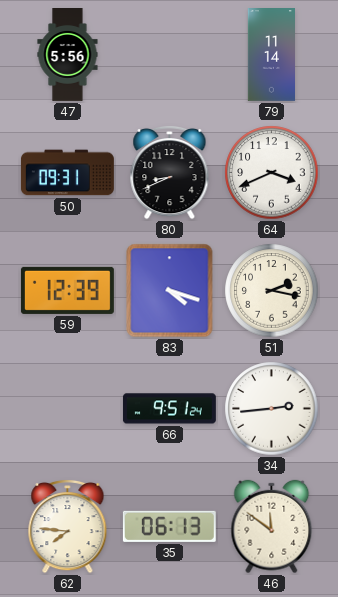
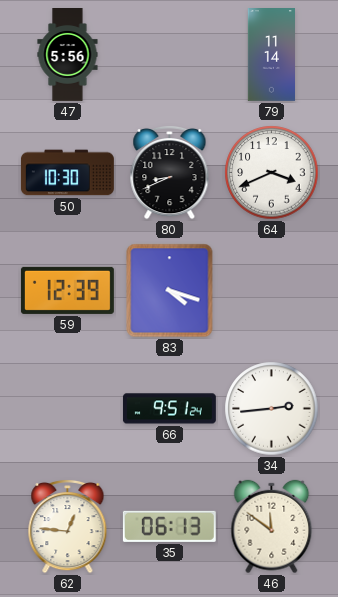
50: 09:31 -> 10:30 (67, 173)
51: 2:17 -> none (272, 291)
62: 7:46 -> 12:46 (68, 526)
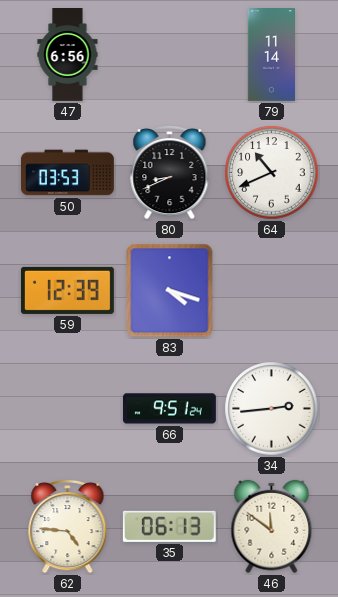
47: 5:56 -> 6:56 (68, 55)
50: 10:30 -> 03:53 (67, 173)
64: 3:41 -> 10:41 (272, 173)
62: 12:46 -> 4:46 (68, 526)
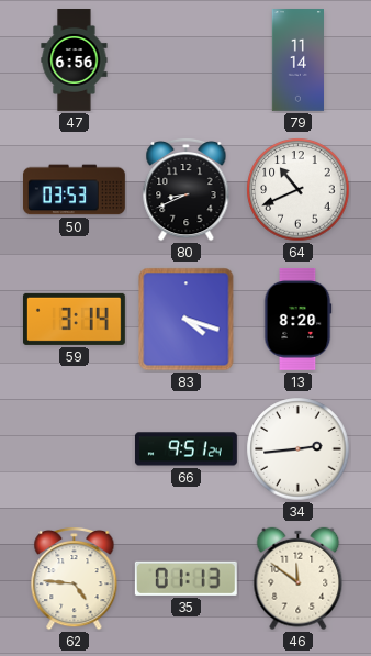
59: 12:39 -> 3:14 (74, 319)
13: none -> 8:20 (297, 319)
35: 06:13 -> 01:13 (185, 578)
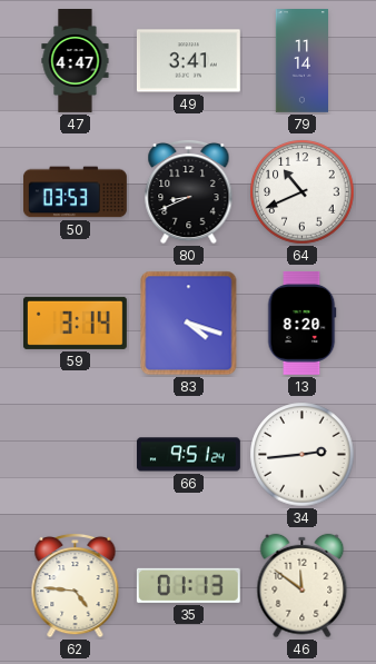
47: 6:56 -> 4:47 (76, 61)
49: none -> 3:41 (188, 61)
